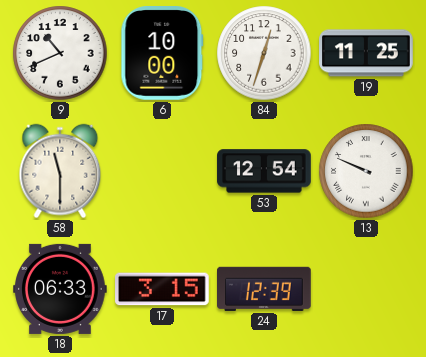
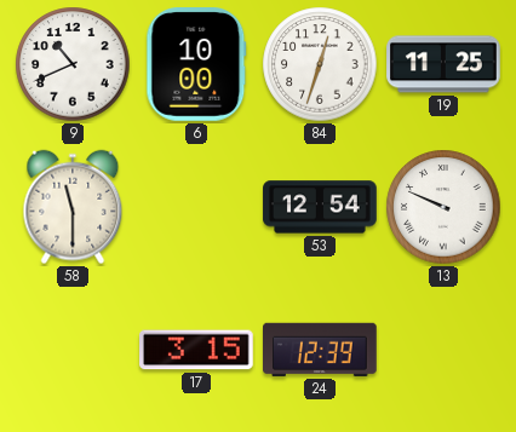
18: 06:33 -> none (61, 289)
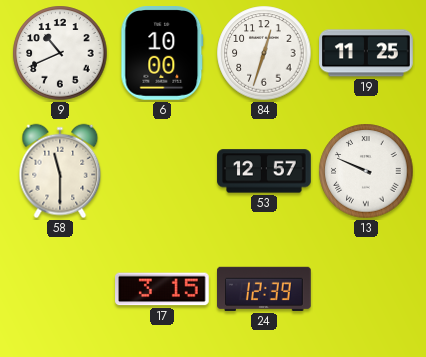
53: 12:54 -> 12:57 (264, 171)
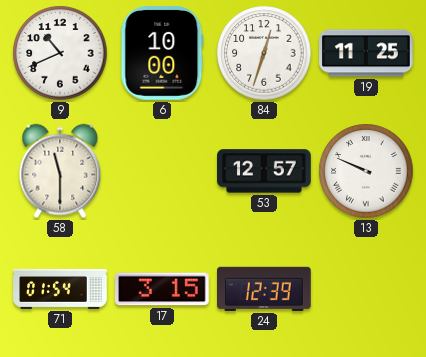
71: none -> 01:54 (60, 289)
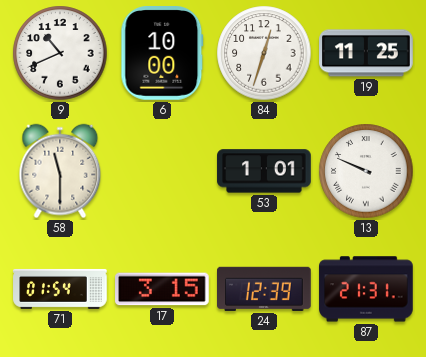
53: 12:57 -> 1:01 (264, 171)
87: none -> 21:31 (366, 289)
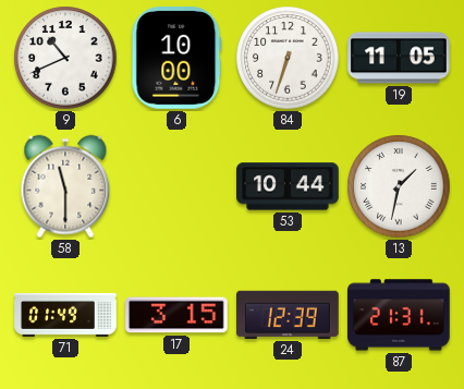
84: 12:33 -> 6:33 (288, 58)
19: 11:25 -> 11:05 (399, 58)
53: 1:01 -> 10:44 (288, 186)
13: 9:49 -> 1:32 (399, 186)
71: 01:54 -> 01:49 (65, 315)
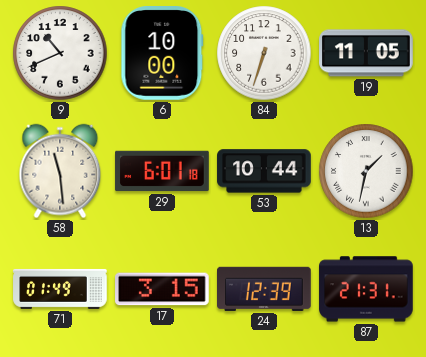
58: 11:30 -> 11:29 (60, 171)
29: none -> 6:01 (162, 171)
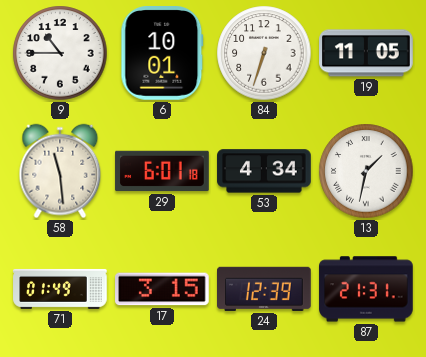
9: 10:41 -> 10:45 (60, 53)
6: 10:00 -> 10:01 (162, 54)
53: 10:44 -> 4:34 (264, 171)
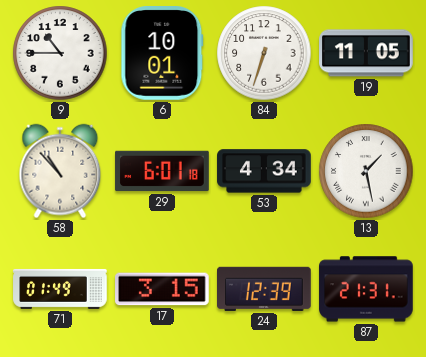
58: 11:29 -> 10:53 (60, 171)
13: 1:32 -> 1:28 (366, 171)
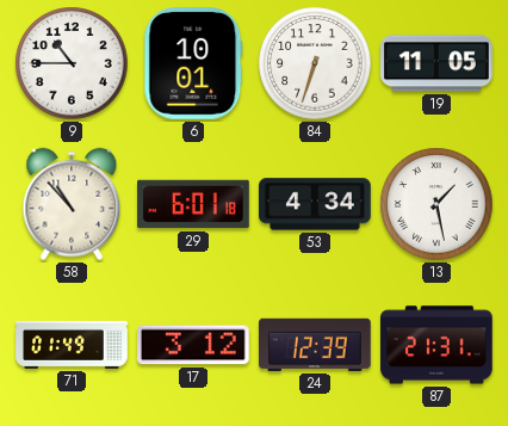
17: 3:15 -> 3:12 (194, 345)
